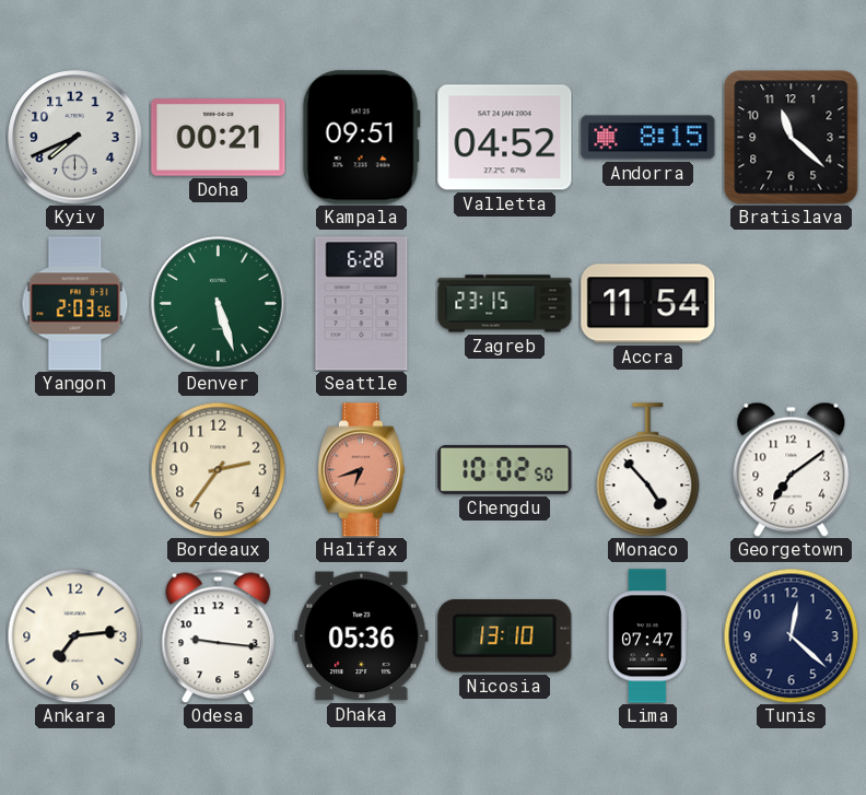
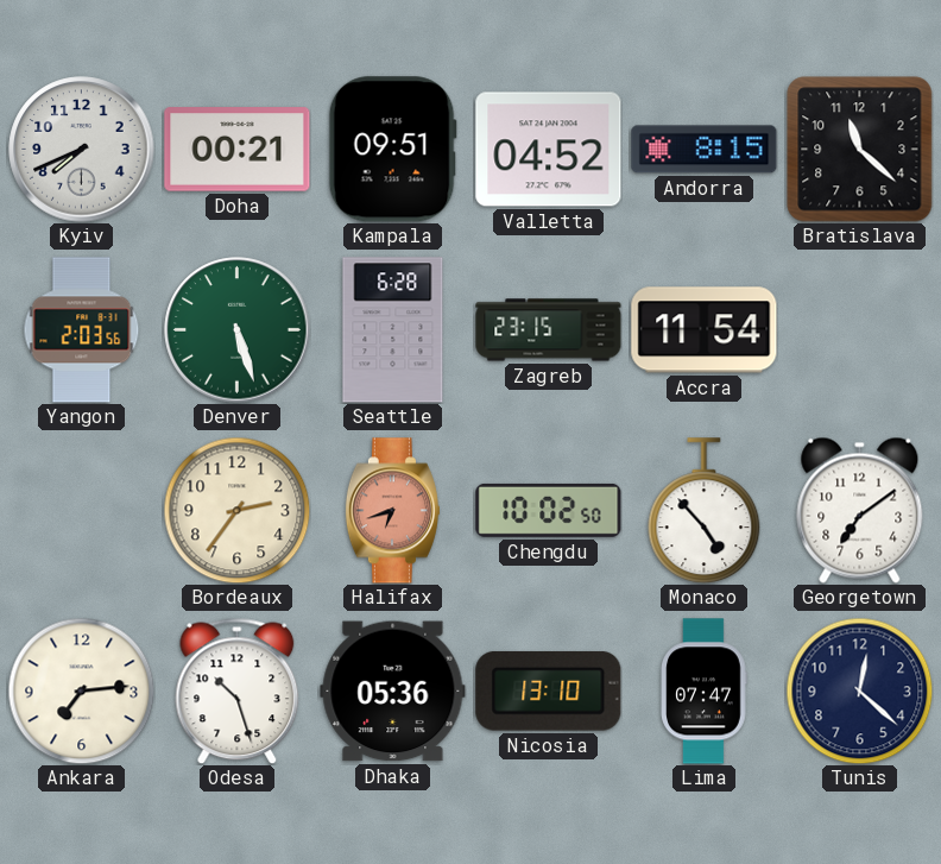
Odesa: 9:16 -> 10:27 (238, 690)
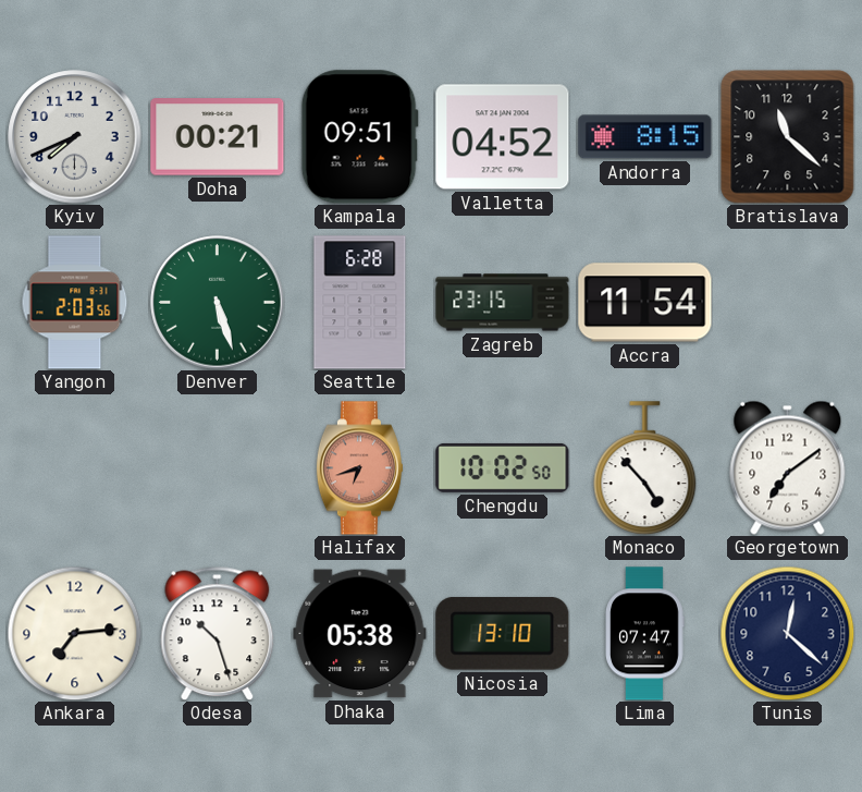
Bordeaux: 2:36 -> none (236, 510)
Dhaka: 05:36 -> 05:38 (360, 634)
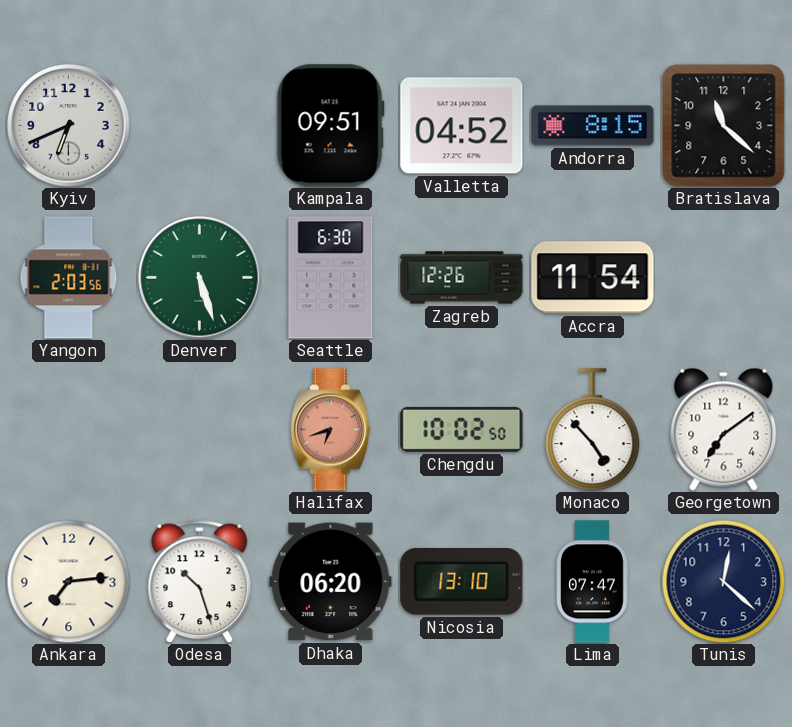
Kyiv: 7:41 -> 6:41 (69, 126)
Doha: 00:21 -> none (218, 137)
Seattle: 6:28 -> 6:30 (331, 278)
Zagreb: 23:15 -> 12:26 (462, 278)
Dhaka: 05:38 -> 06:20 (331, 582)
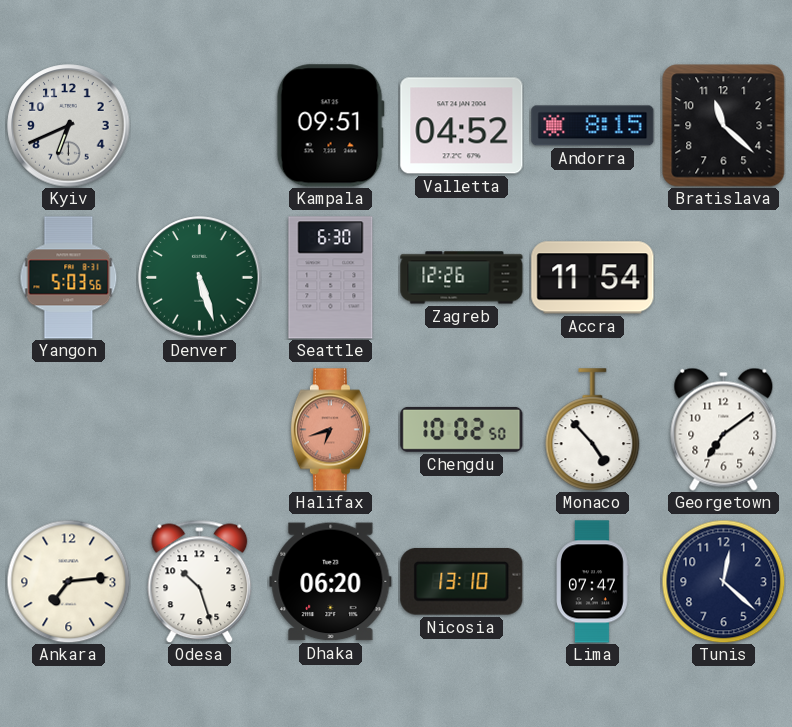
Yangon: 2:03 -> 5:03 (69, 278)
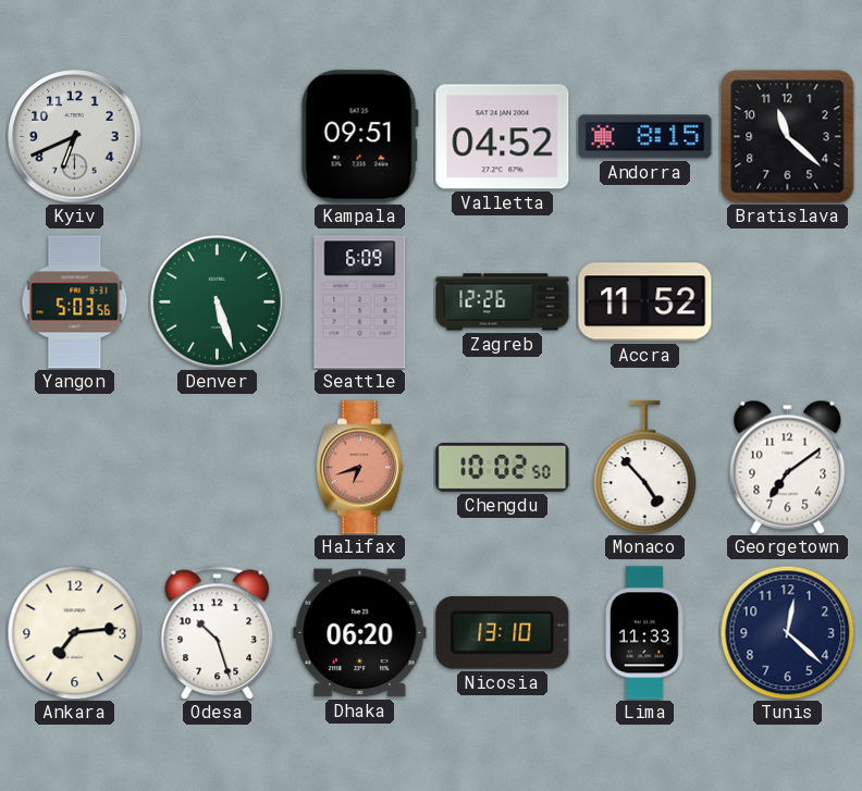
Seattle: 6:30 -> 6:09 (360, 302)
Accra: 11:54 -> 11:52 (645, 302)
Lima: 07:47 -> 11:33 (644, 633)
